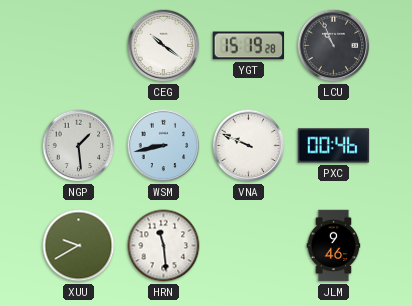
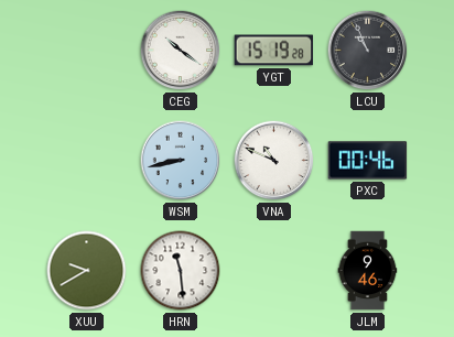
NGP: 1:29 -> none (79, 146)
VNA: 9:49 -> 10:49 (274, 161)
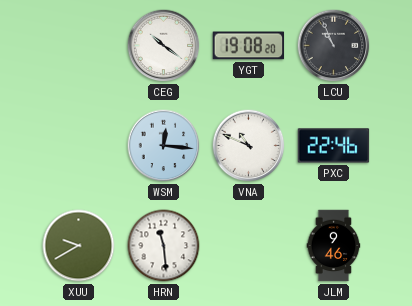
YGT: 15:19 -> 19:08 (249, 46)
WSM: 8:43 -> 12:16 (164, 146)
PXC: 00:46 -> 22:46 (334, 146)
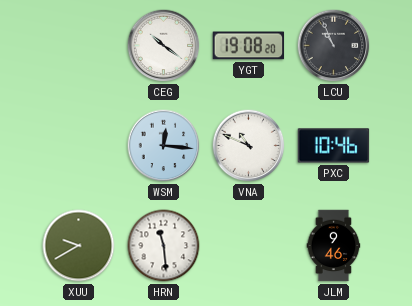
PXC: 22:46 -> 10:46 (334, 146)
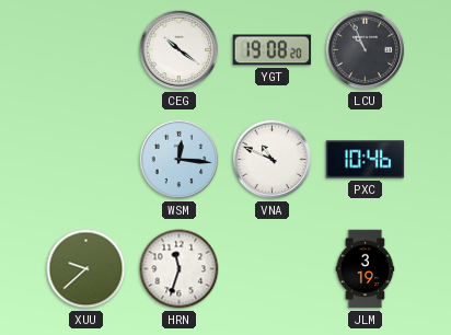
XUU: 9:40 -> 9:38 (86, 269)
HRN: 11:29 -> 11:33 (180, 269)
JLM: 9:46 -> 3:19 (366, 269)
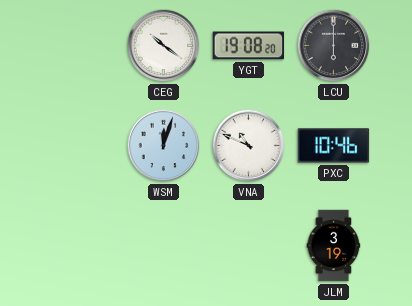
LCU: 10:56 -> 6:00 (334, 46)
WSM: 12:16 -> 12:03 (164, 146)
XUU: 9:38 -> none (86, 269)
HRN: 11:33 -> none (180, 269)
